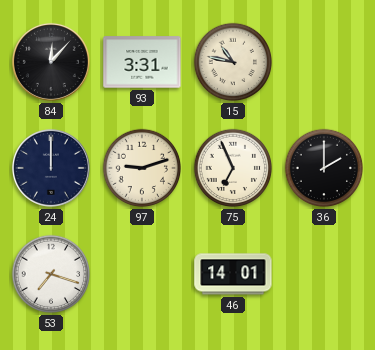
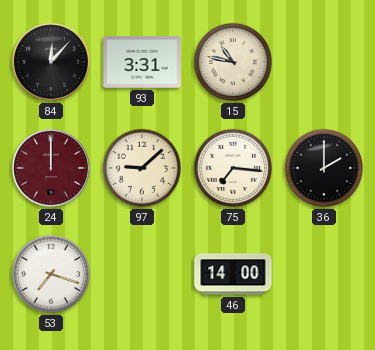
24 dial: navy -> burgundy (51, 168)
97: 9:12 -> 9:08 (142, 168)
75: 6:56 -> 7:16 (233, 168)
46: 14:01 -> 14:00 (233, 274)
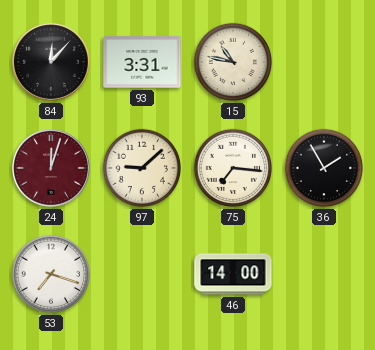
24: 12:00 -> 12:03 (51, 168)
36: 2:00 -> 1:55 (324, 168)
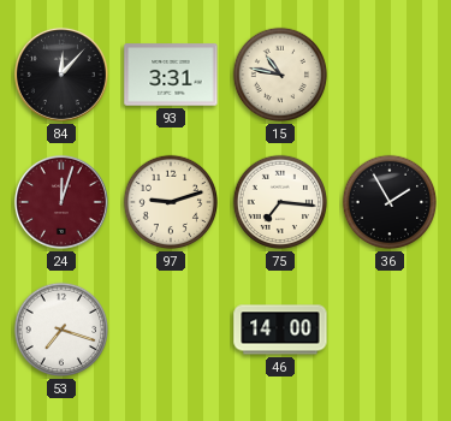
97: 9:08 -> 9:12 (171, 202)
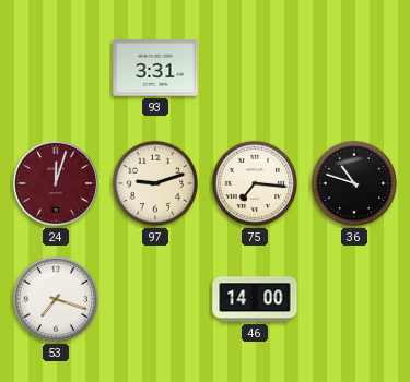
84: 12:07 -> none (61, 75)
15: 10:47 -> none (280, 75)
36: 1:55 -> 10:48 (354, 183)
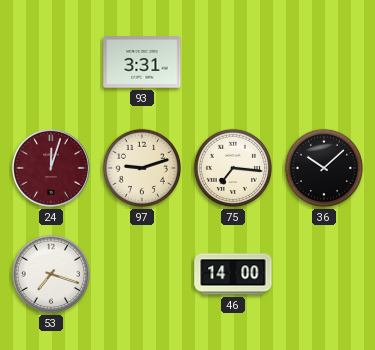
36: 10:48 -> 10:08 (324, 168)
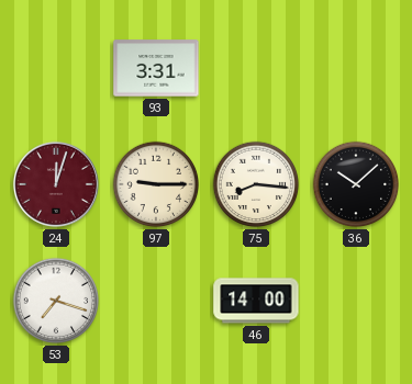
97: 9:12 -> 9:15 (156, 184)
75: 7:16 -> 8:16 (256, 184)
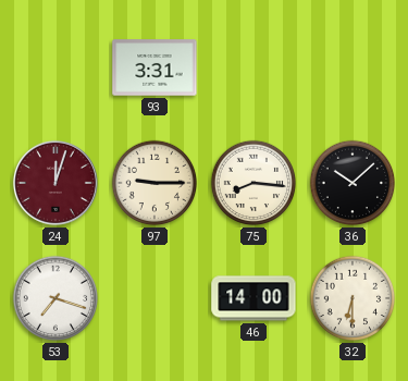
32: none -> 6:30 (353, 298)
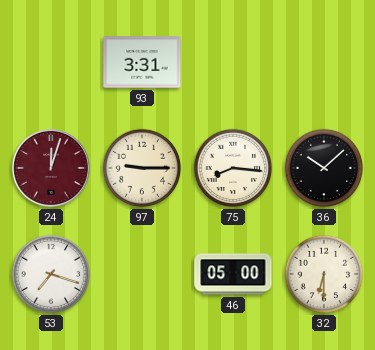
46: 14:00 -> 05:00 (233, 274)
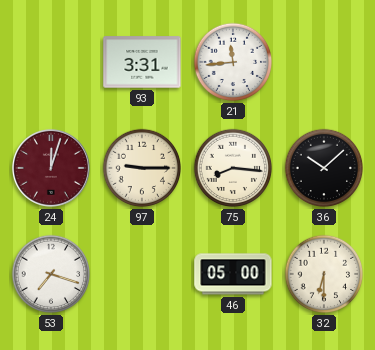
21: none -> 11:44 (233, 62)
